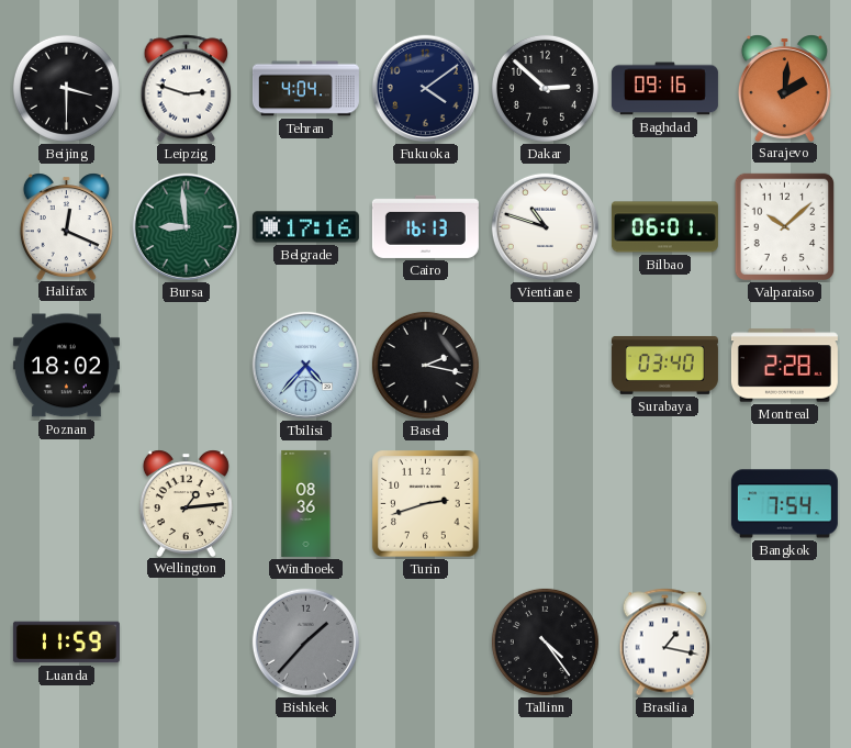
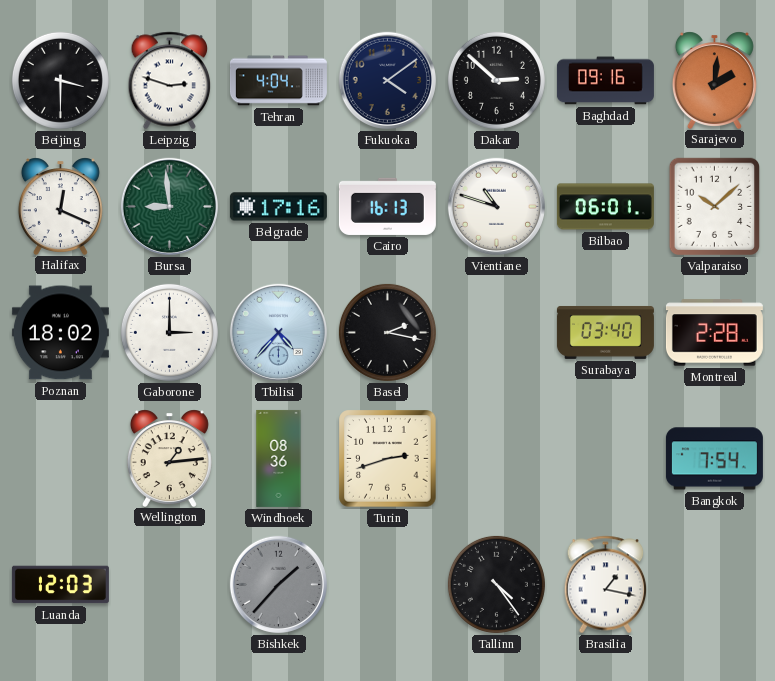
Gaborone: none -> 3:00 (169, 332)
Luanda: 11:59 -> 12:03 (60, 585)
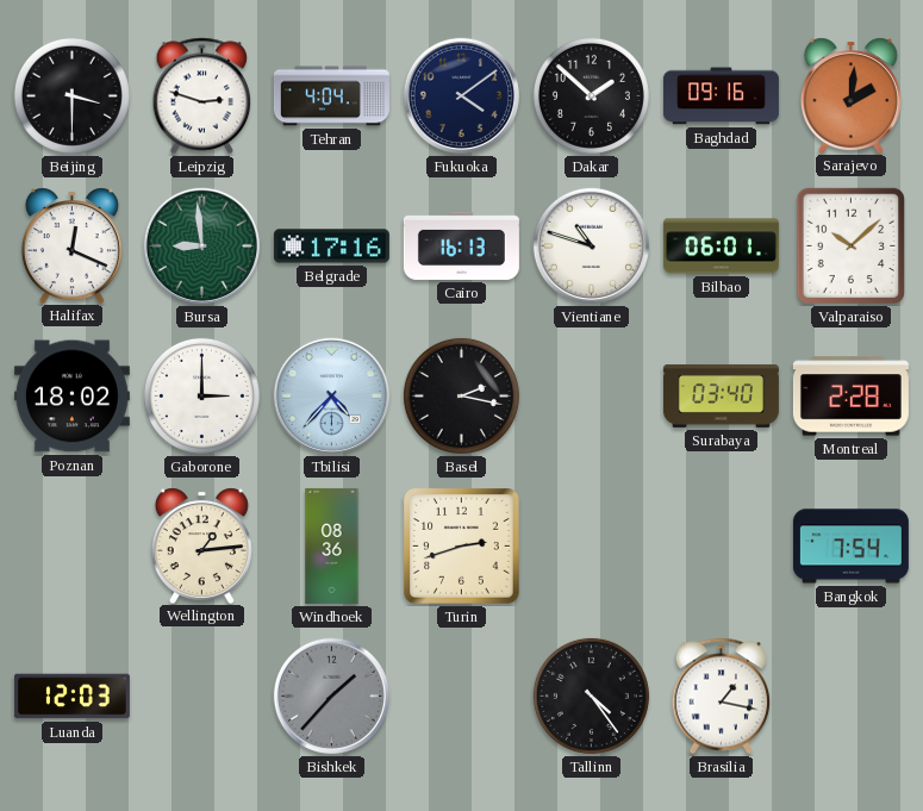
Dakar: 2:52 -> 1:52 (591, 95)
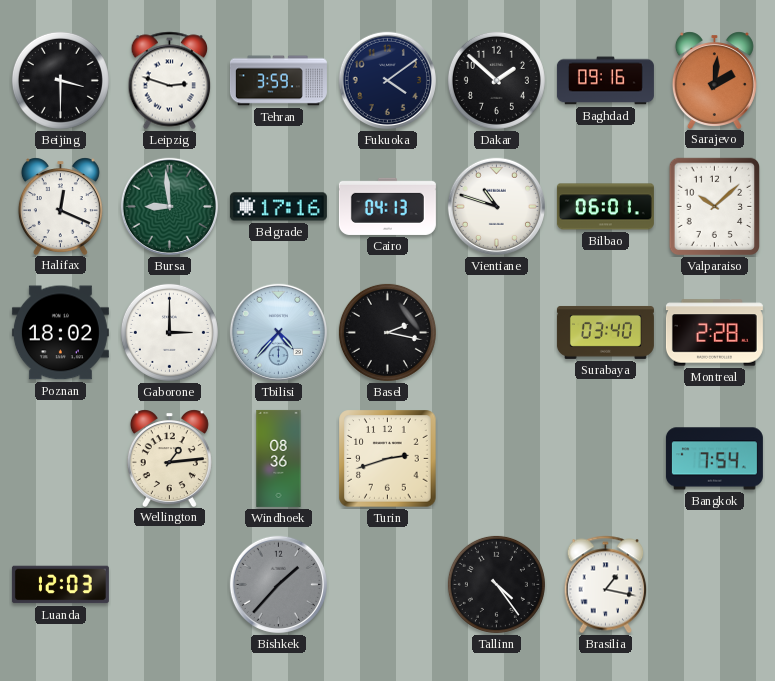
Tehran: 4:04 -> 3:59 (278, 81)
Cairo: 16:13 -> 04:13 (387, 206)
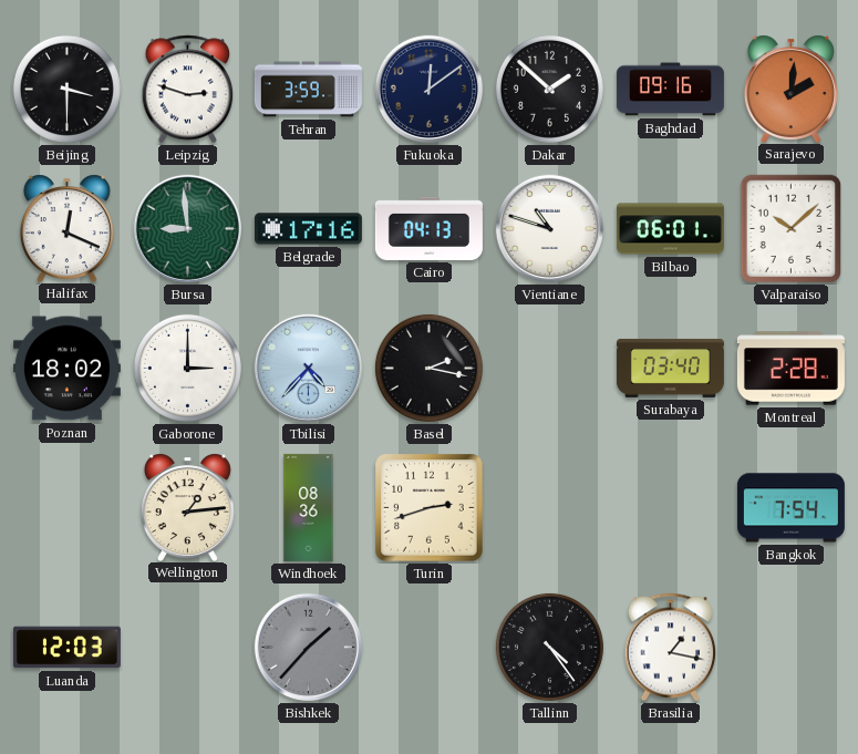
Fukuoka: 4:09 -> 12:09 (428, 89)
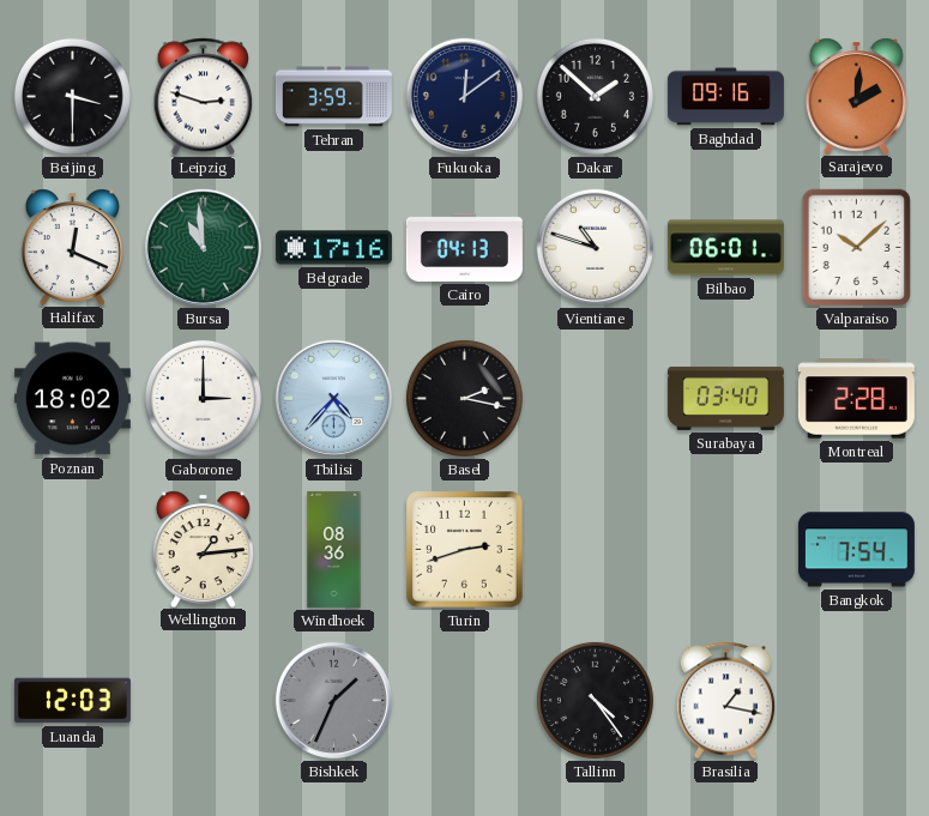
Bursa: 8:59 -> 10:59 (203, 247)
Bishkek: 1:37 -> 1:34 (333, 700)
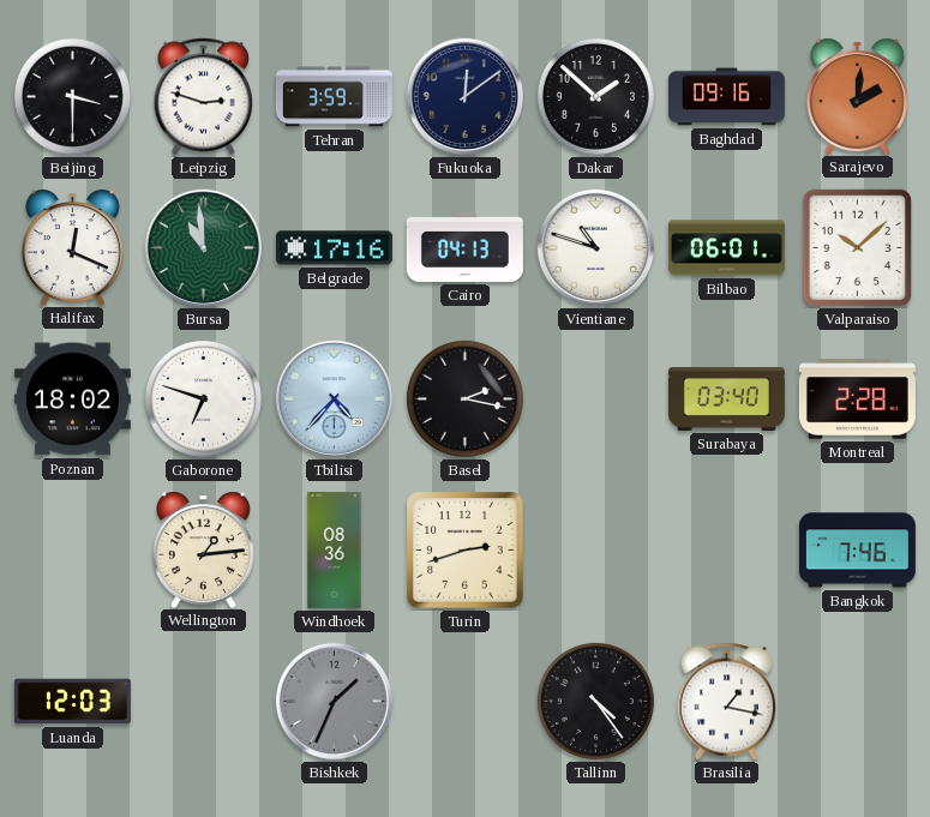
Gaborone: 3:00 -> 6:48 (203, 398)
Bangkok: 7:54 -> 7:46 (857, 551)
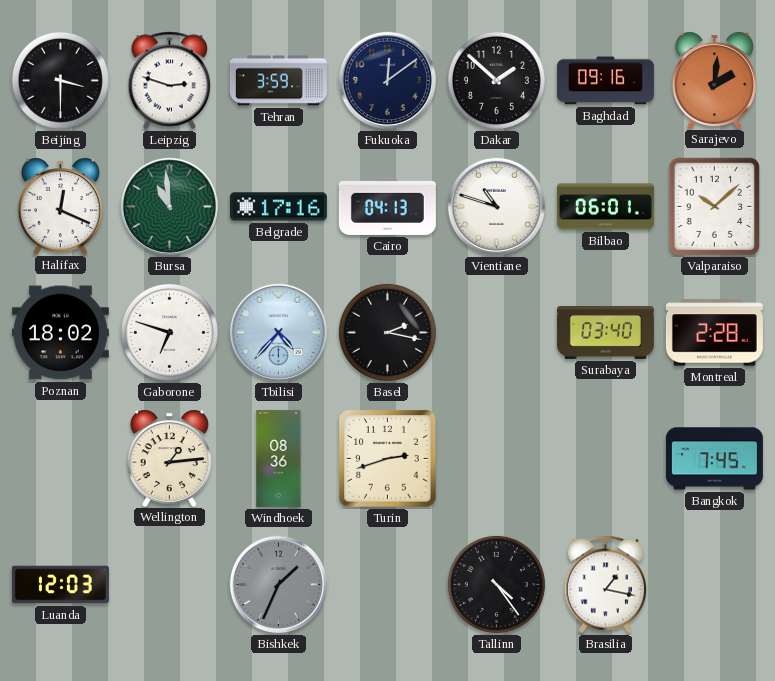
Bangkok: 7:46 -> 7:45 (714, 459)
